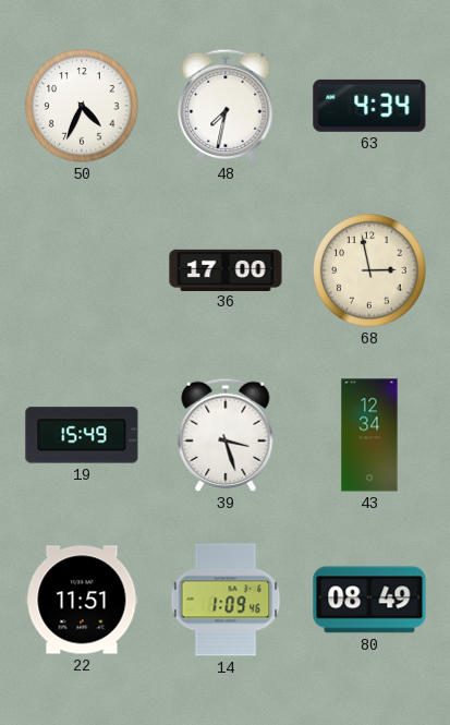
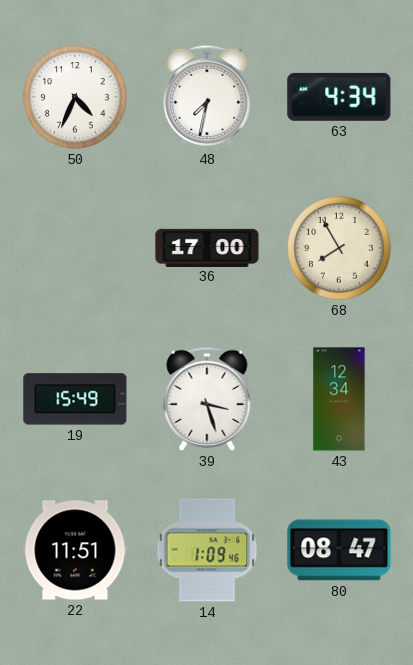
68: 2:58 -> 7:55 (339, 248)
80: 08:49 -> 08:47 (339, 550)
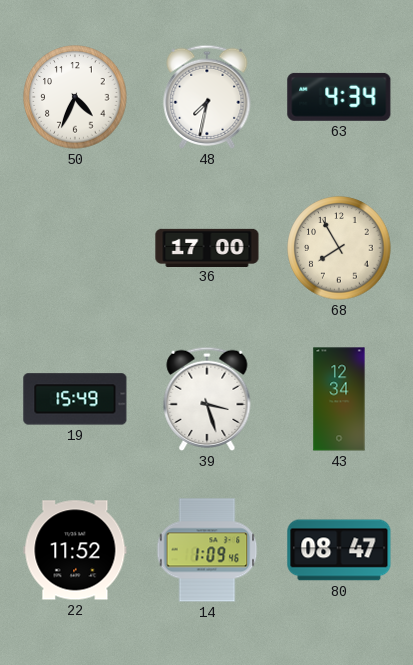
22: 11:51 -> 11:52 (75, 550)
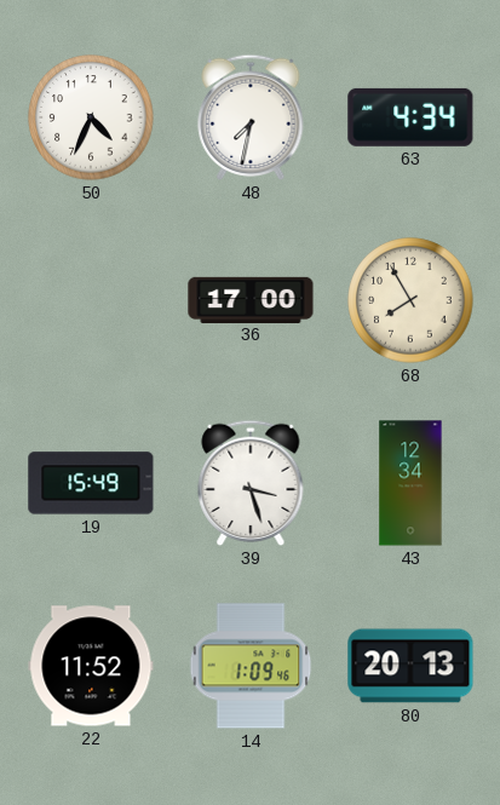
80: 08:47 -> 20:13 (410, 666)
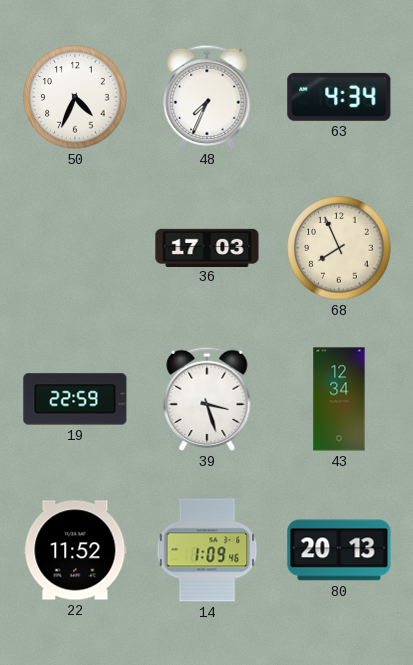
48: 7:32 -> 7:34 (207, 97)
36: 17:00 -> 17:03 (207, 247)
68: 7:55 -> 7:56 (339, 248)
19: 15:49 -> 22:59 (75, 399)
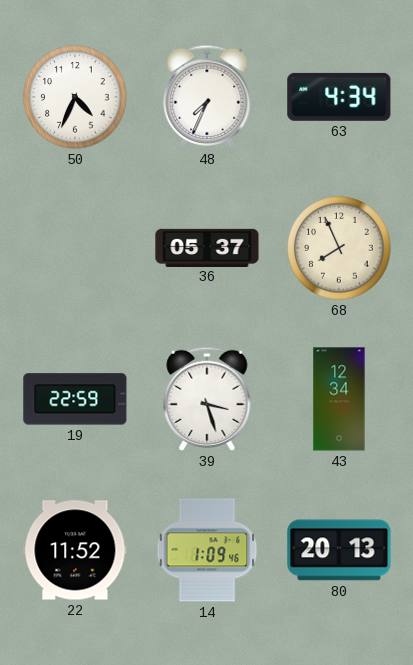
36: 17:03 -> 05:37 (207, 247)
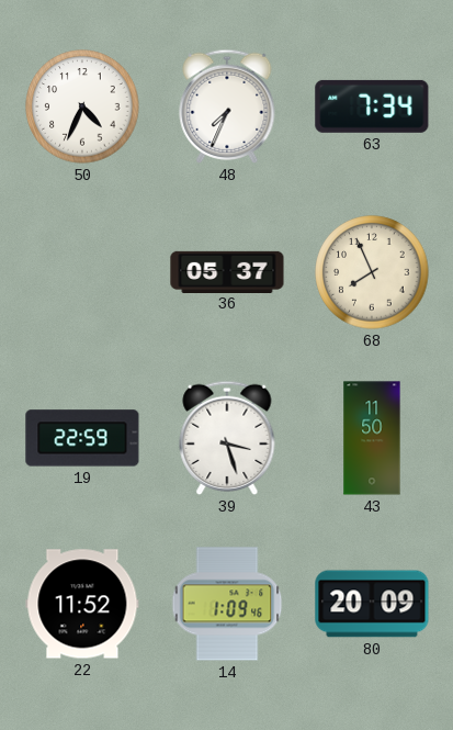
63: 4:34 -> 7:34 (372, 106)
43: 12:34 -> 11:50 (372, 438)
80: 20:13 -> 20:09 (372, 604)
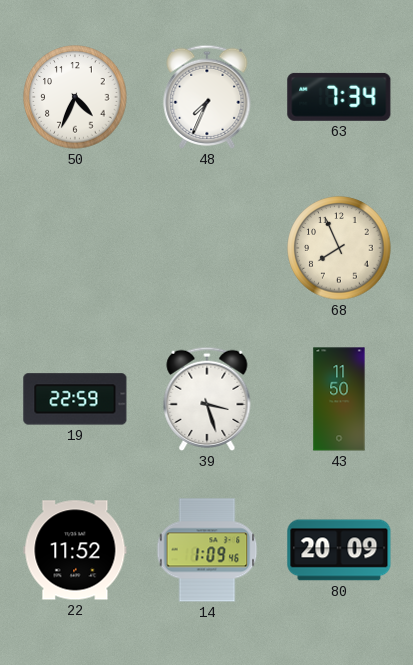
36: 05:37 -> none (227, 271)
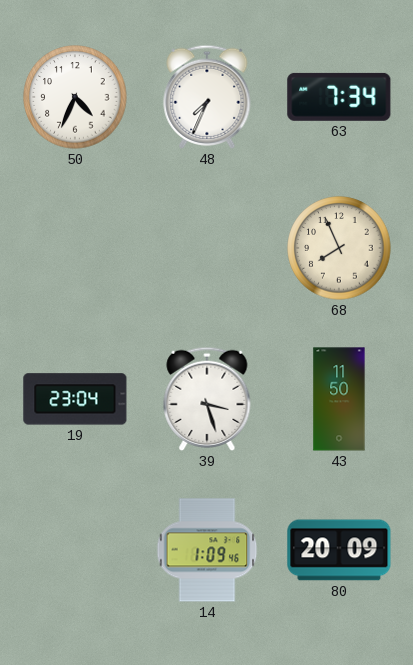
19: 22:59 -> 23:04 (75, 399)
22: 11:52 -> none (75, 550)
